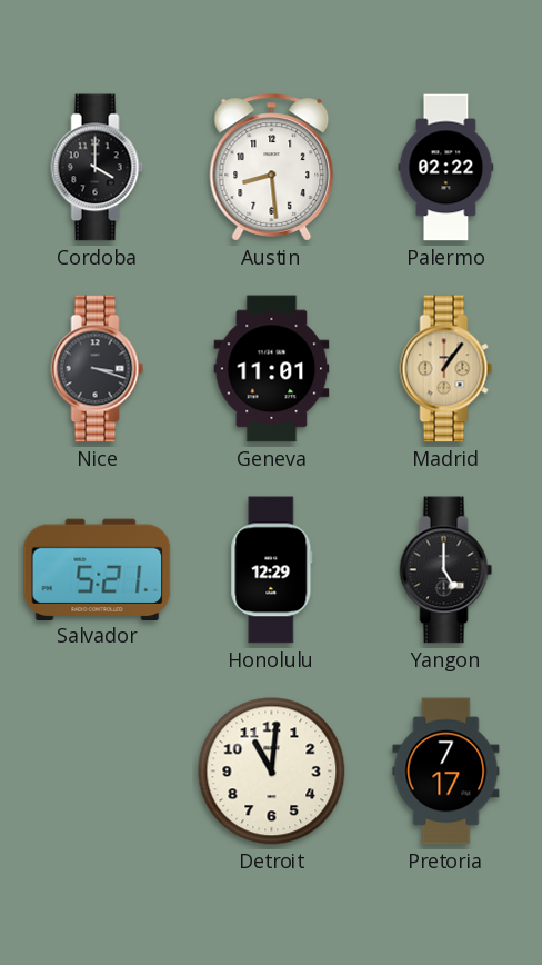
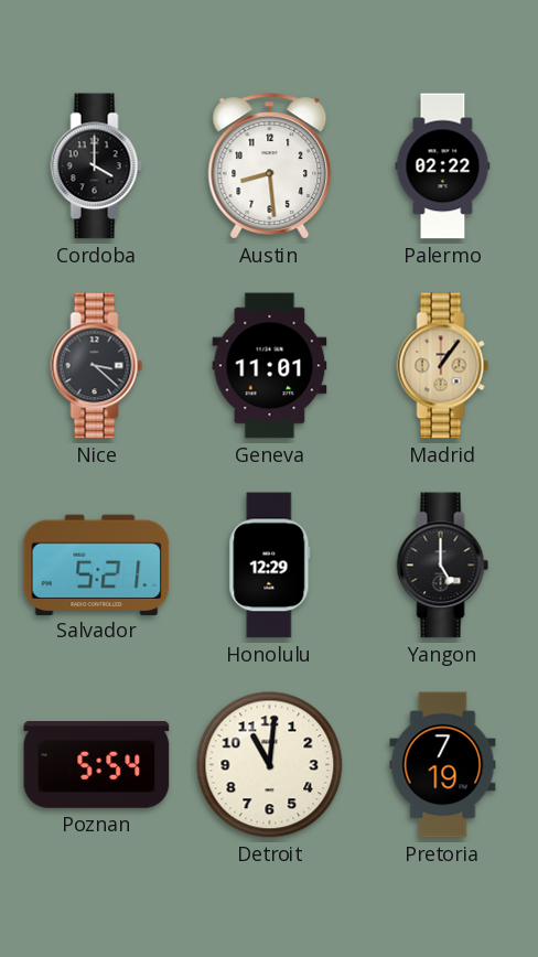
Nice: 3:18 -> 3:22 (97, 366)
Poznan: none -> 5:54 (97, 765)
Pretoria: 7:17 -> 7:19 (443, 765)
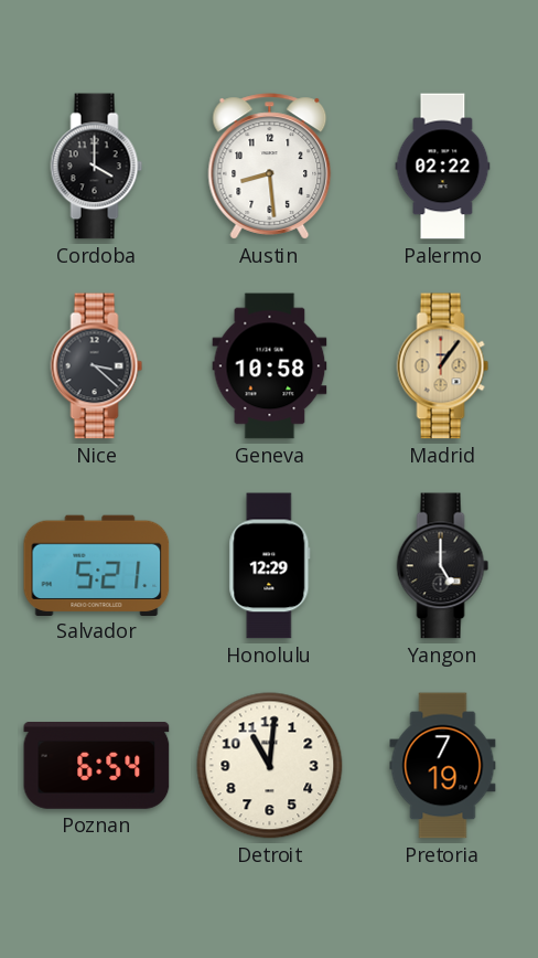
Geneva: 11:01 -> 10:58 (270, 366)
Poznan: 5:54 -> 6:54 (97, 766)
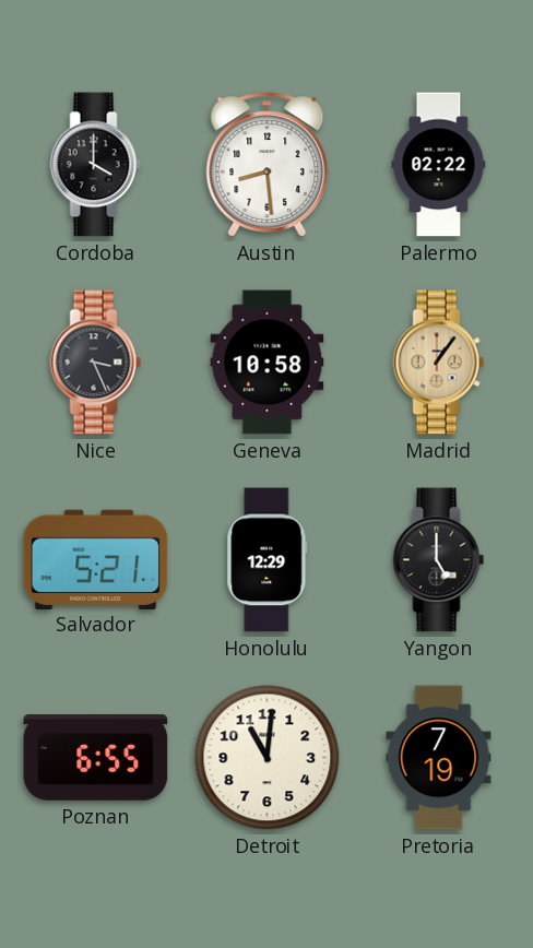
Nice: 3:22 -> 3:26 (96, 363)
Poznan: 6:54 -> 6:55 (96, 758)
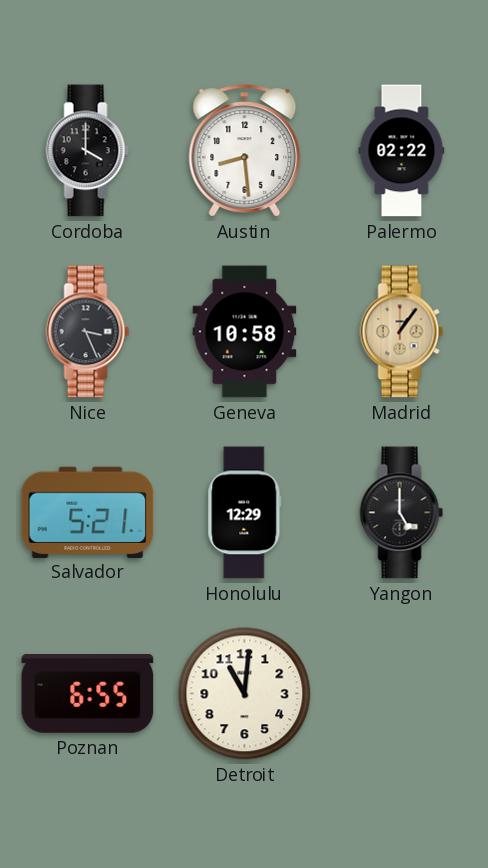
Pretoria: 7:19 -> none (439, 758)
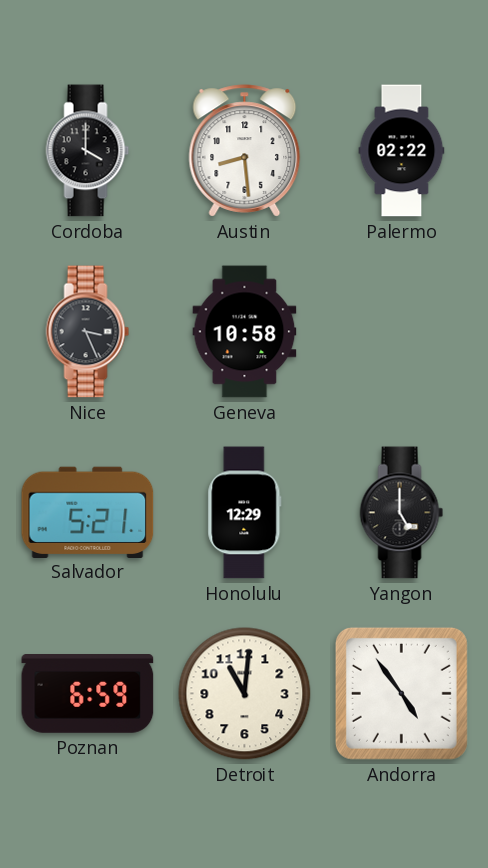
Madrid: 1:06 -> none (402, 332)
Poznan: 6:55 -> 6:59 (88, 694)
Andorra: none -> 4:54 (401, 693)
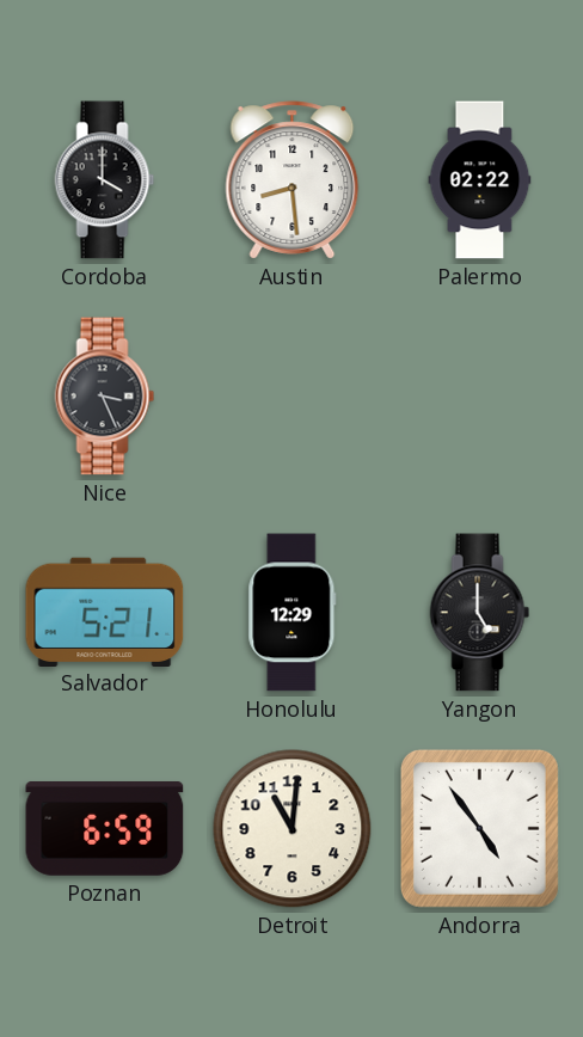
Geneva: 10:58 -> none (245, 332)
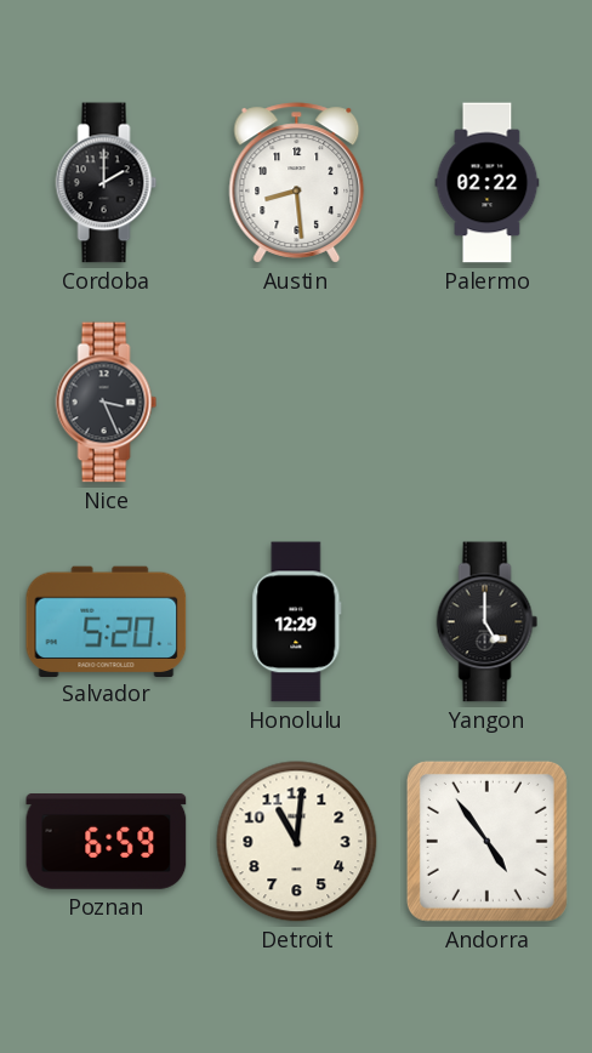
Cordoba: 4:00 -> 2:00 (107, 183)
Salvador: 5:21 -> 5:20 (107, 621)
